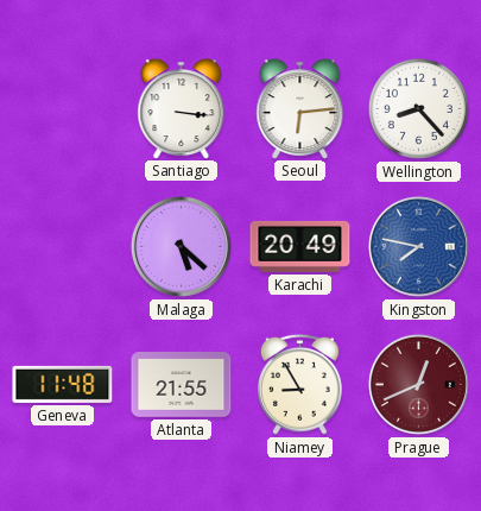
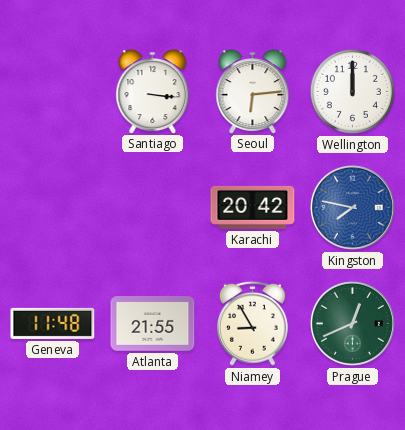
Wellington: 8:23 -> 12:00 (352, 91)
Malaga: 5:22 -> none (181, 246)
Karachi: 20:49 -> 20:42 (253, 207)
Prague dial: burgundy -> green (352, 323)
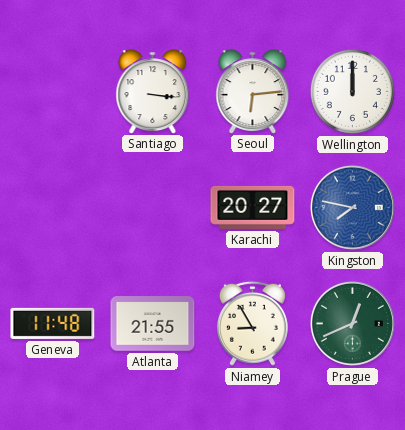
Karachi: 20:42 -> 20:27 (253, 207)
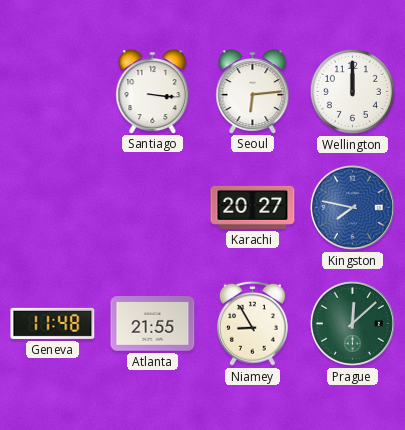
Prague: 12:41 -> 12:08 (352, 323)
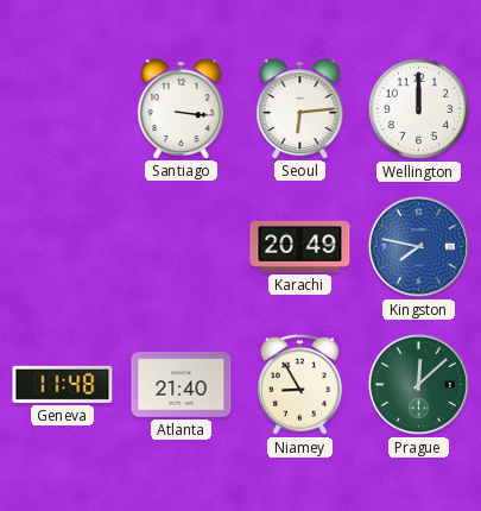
Karachi: 20:27 -> 20:49 (300, 246)
Atlanta: 21:55 -> 21:40 (182, 385)
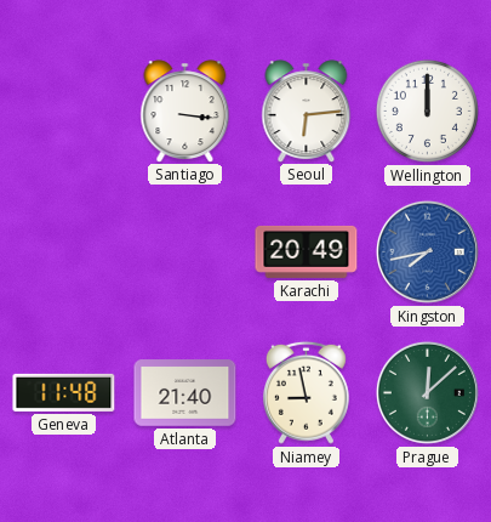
Kingston: 7:47 -> 7:43 (427, 251)
Niamey: 8:55 -> 8:58 (306, 392)
